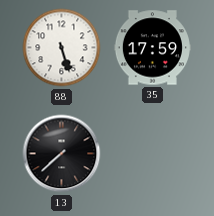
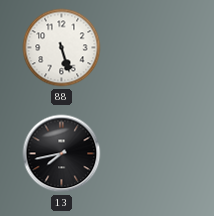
35: 17:59 -> none (152, 48)
13: 7:38 -> 7:43 (62, 154)
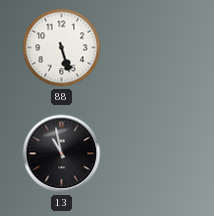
13: 7:43 -> 10:58 (62, 154)
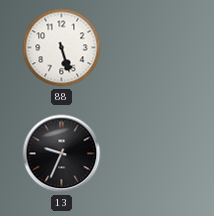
13: 10:58 -> 9:34 (62, 154)
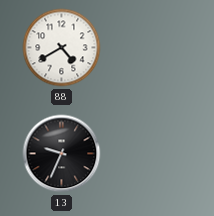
88: 5:27 -> 4:40 (62, 48)
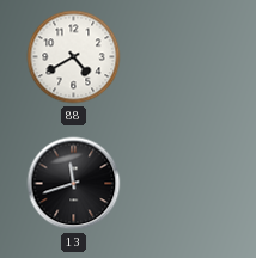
13: 9:34 -> 11:42 (74, 184)
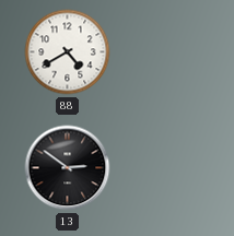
13: 11:42 -> 2:51 (68, 168)
